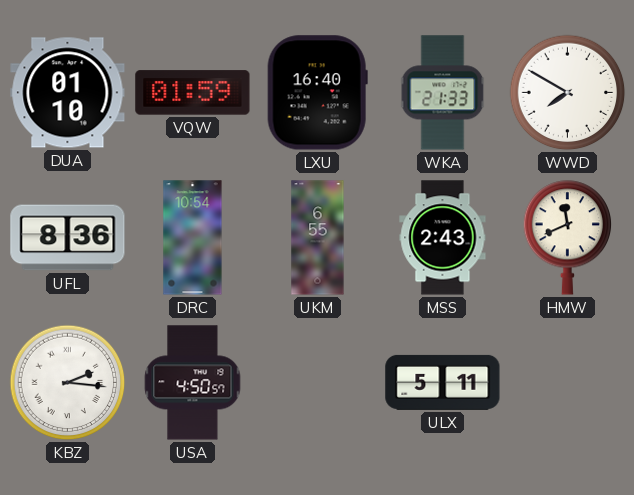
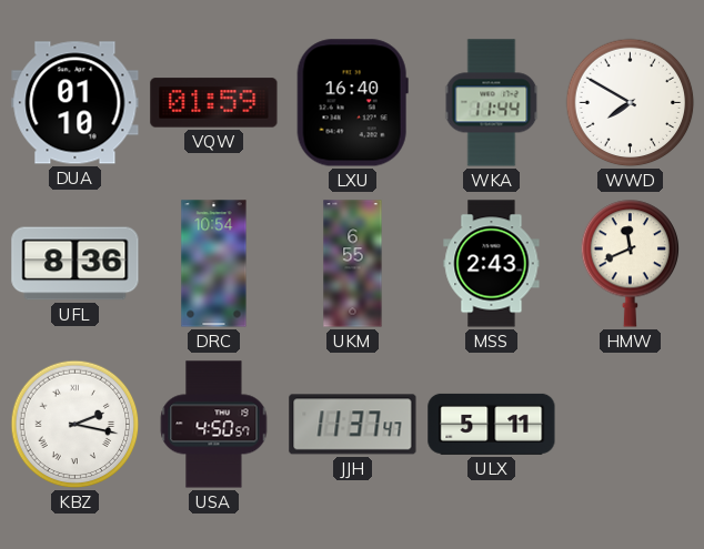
WKA: 21:33 -> 11:44 (492, 103)
KBZ: 2:16 -> 2:17 (76, 425)
JJH: none -> 11:37 (353, 425)
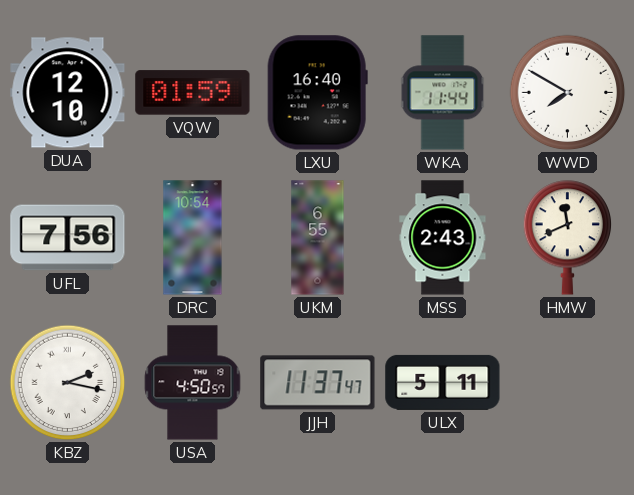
DUA: 01:10 -> 12:10 (68, 93)
UFL: 8:36 -> 7:56 (68, 238)
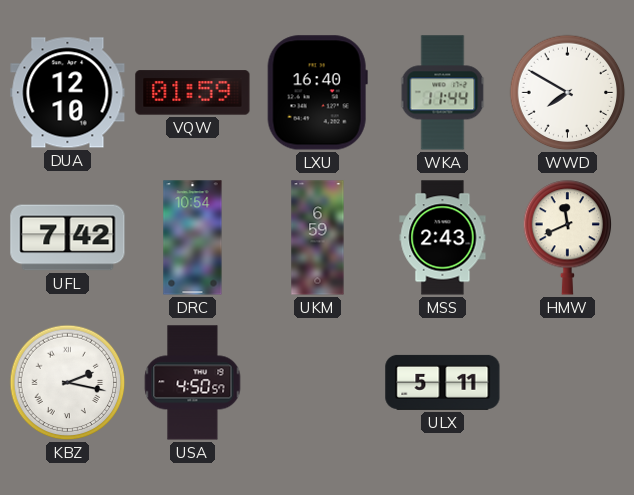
UFL: 7:56 -> 7:42 (68, 238)
UKM: 6:55 -> 6:59 (318, 238)
JJH: 11:37 -> none (318, 383)
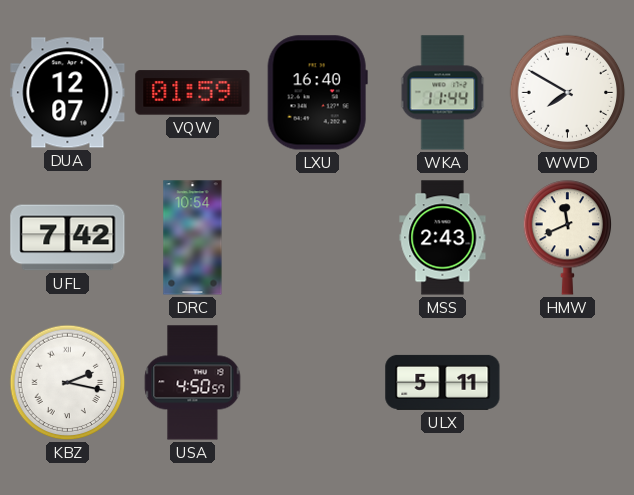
DUA: 12:10 -> 12:07 (68, 93)
UKM: 6:59 -> none (318, 238)
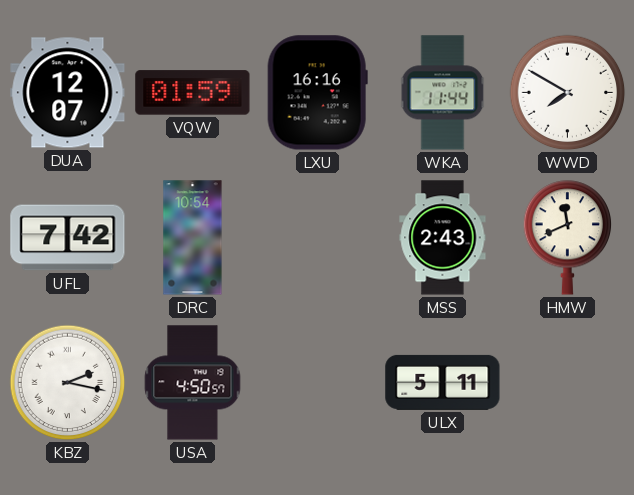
LXU: 16:40 -> 16:16 (317, 93)
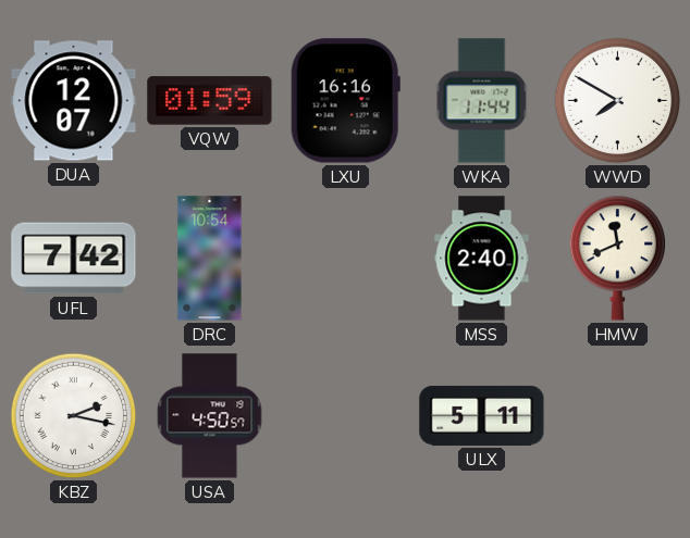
MSS: 2:43 -> 2:40 (482, 259)
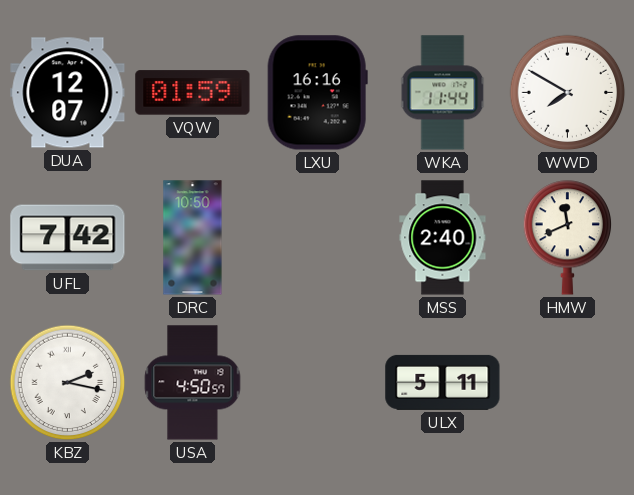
DRC: 10:54 -> 10:50 (193, 238)
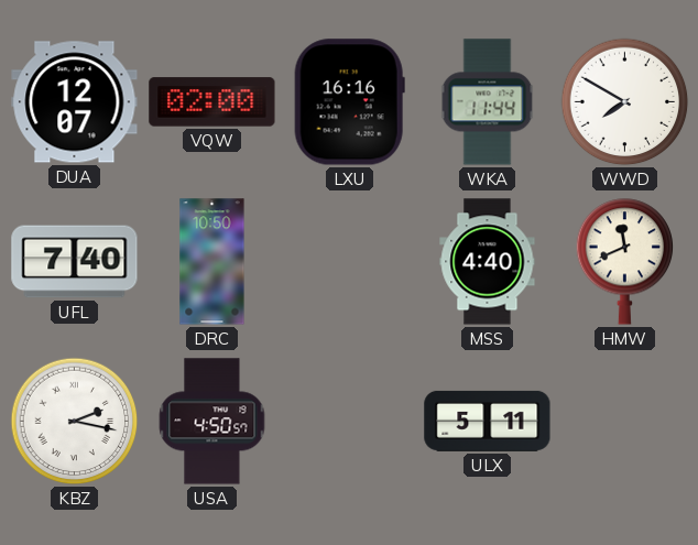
VQW: 01:59 -> 02:00 (212, 102)
UFL: 7:42 -> 7:40 (75, 262)
MSS: 2:40 -> 4:40 (488, 262)
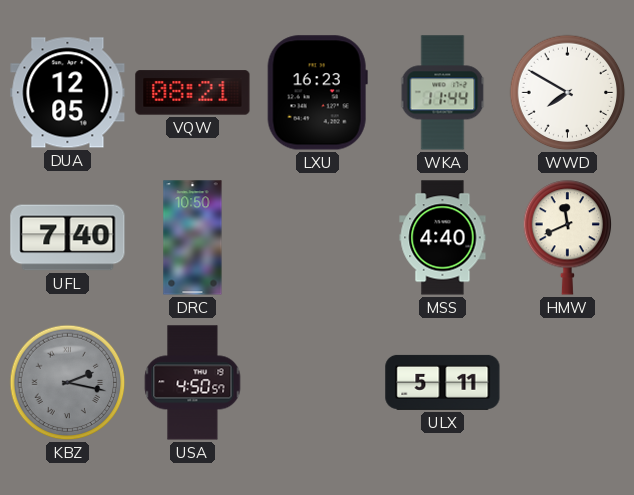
DUA: 12:07 -> 12:05 (68, 93)
VQW: 02:00 -> 08:21 (193, 93)
LXU: 16:16 -> 16:23 (317, 93)
KBZ dial: white -> grey (68, 383)
